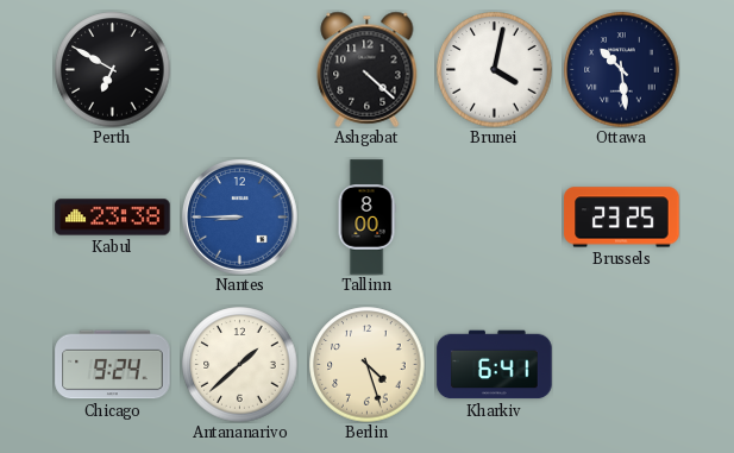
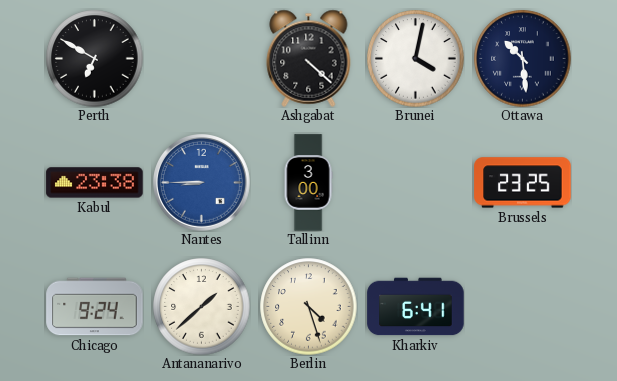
Tallinn: 8:00 -> 3:00 (308, 183)
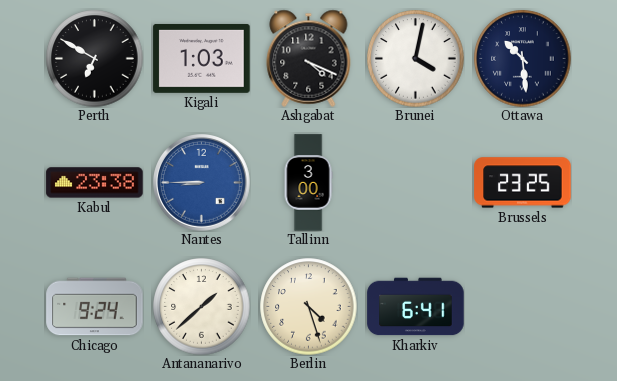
Kigali: none -> 1:03 (202, 58)
Ashgabat: 4:22 -> 4:19 (309, 58)
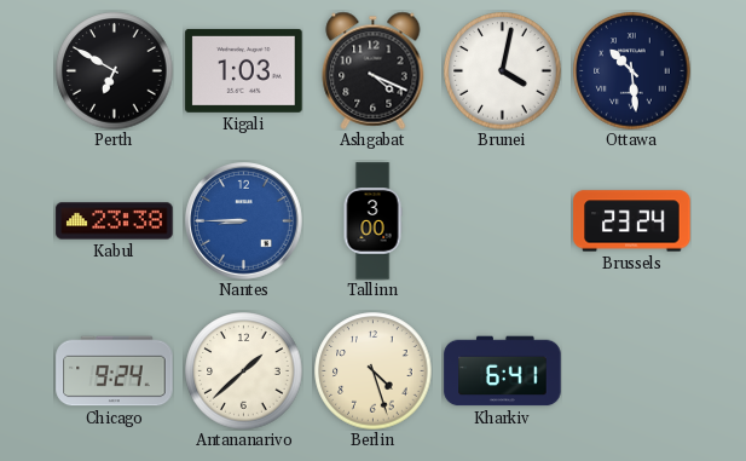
Brussels: 23:25 -> 23:24 (632, 221)
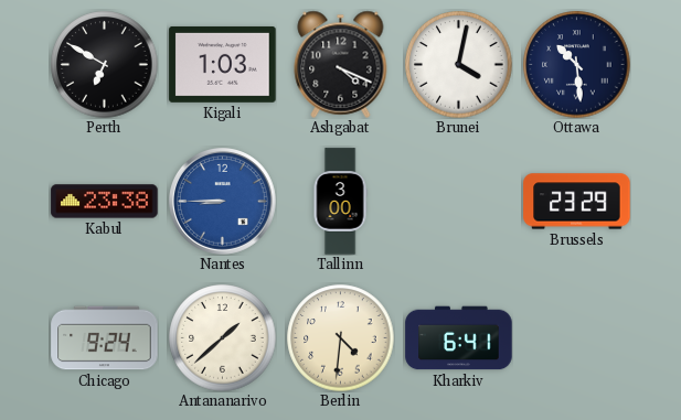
Brussels: 23:24 -> 23:29 (577, 202)
Berlin: 4:27 -> 4:31 (341, 338)
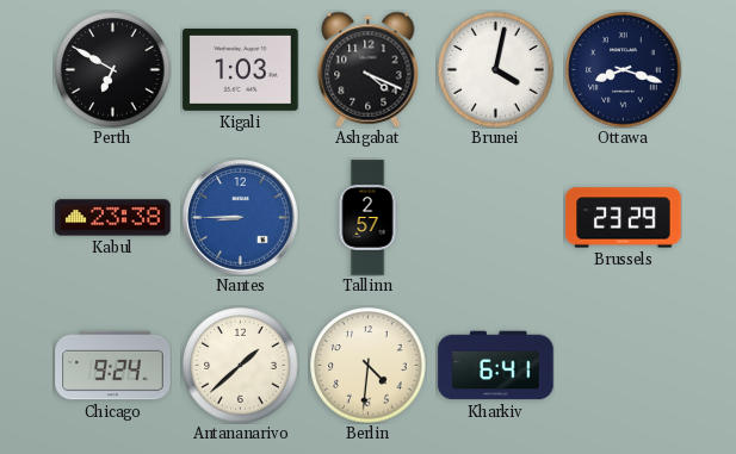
Ottawa: 10:29 -> 8:18 (624, 70)
Tallinn: 3:00 -> 2:57 (367, 218)
